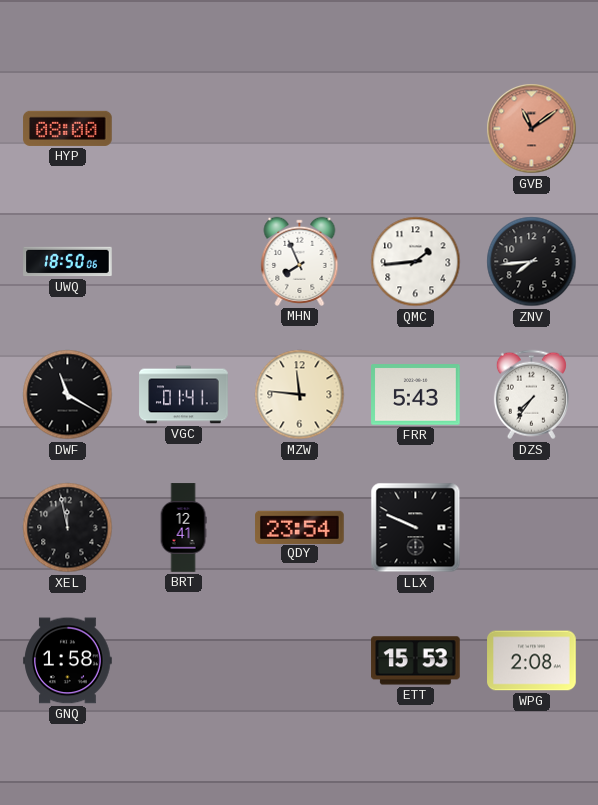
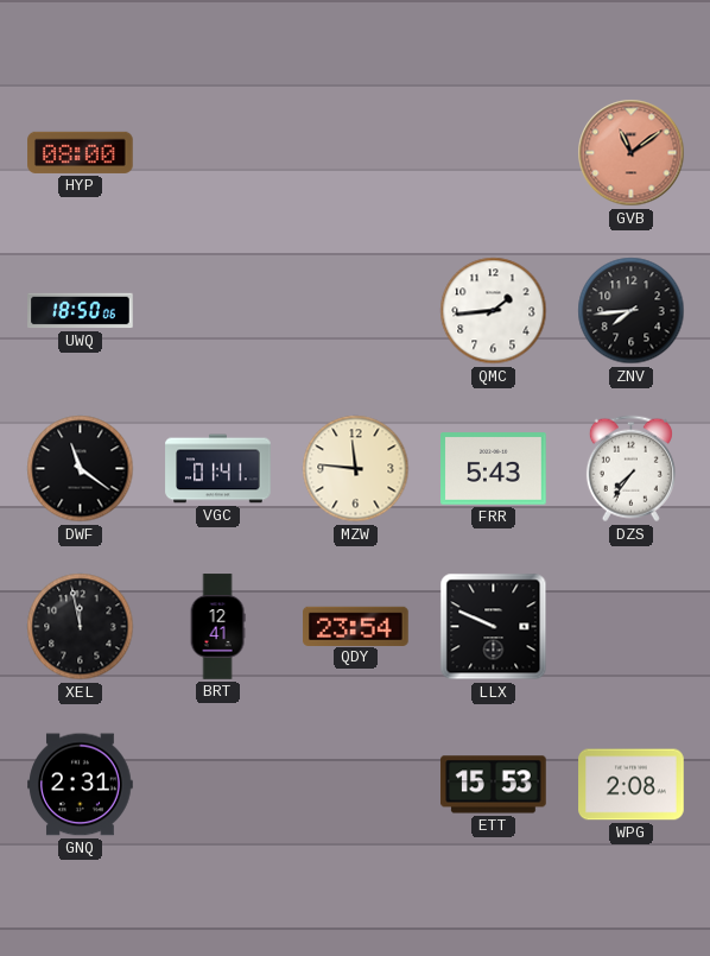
MHN: 7:56 -> none (300, 261)
DWF: 11:20 -> 11:21 (81, 469)
GNQ: 1:58 -> 2:31 (81, 785)
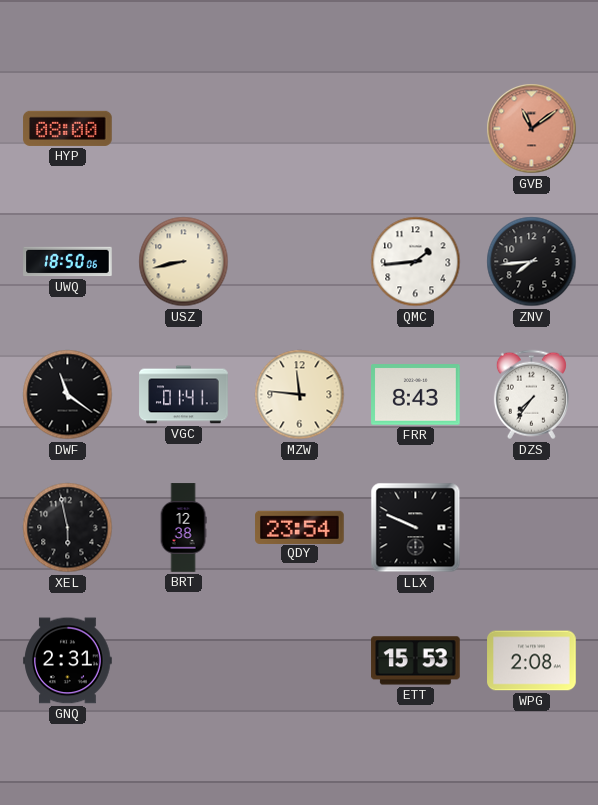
USZ: none -> 8:43 (184, 262)
FRR: 5:43 -> 8:43 (416, 395)
XEL: 11:58 -> 5:58 (68, 528)
BRT: 12:41 -> 12:38 (183, 528)
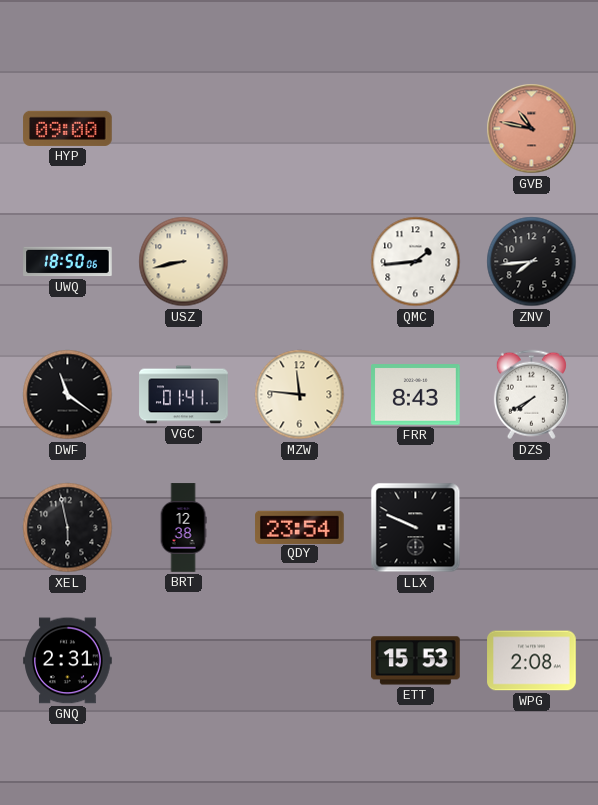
HYP: 08:00 -> 09:00 (68, 128)
GVB: 11:09 -> 10:47 (532, 129)
DZS: 7:36 -> 7:40 (531, 395)
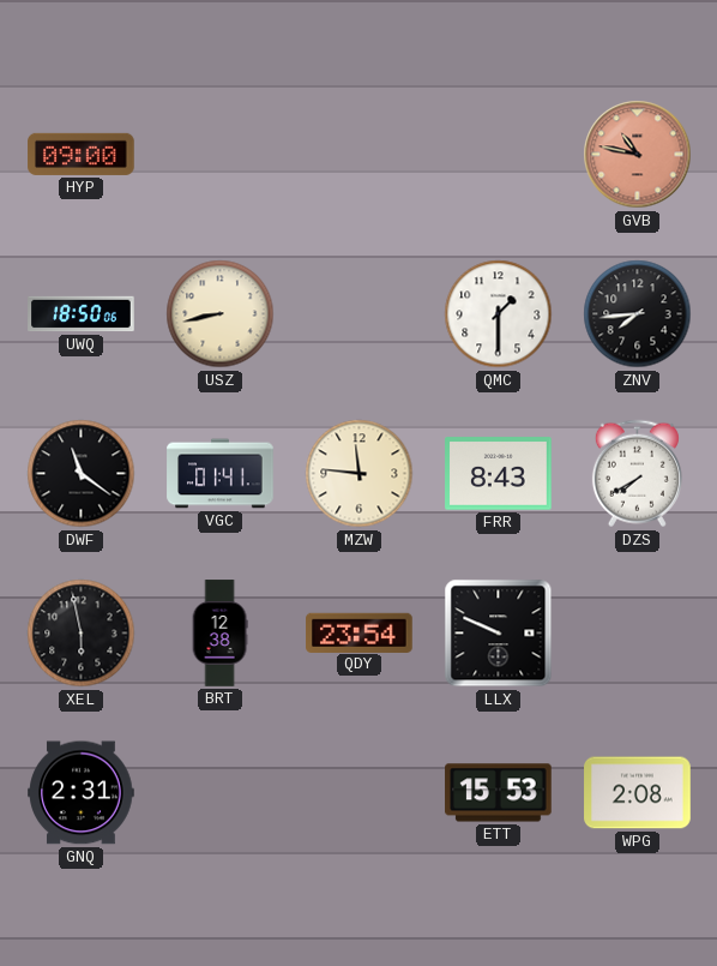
QMC: 1:44 -> 1:30 (499, 314)
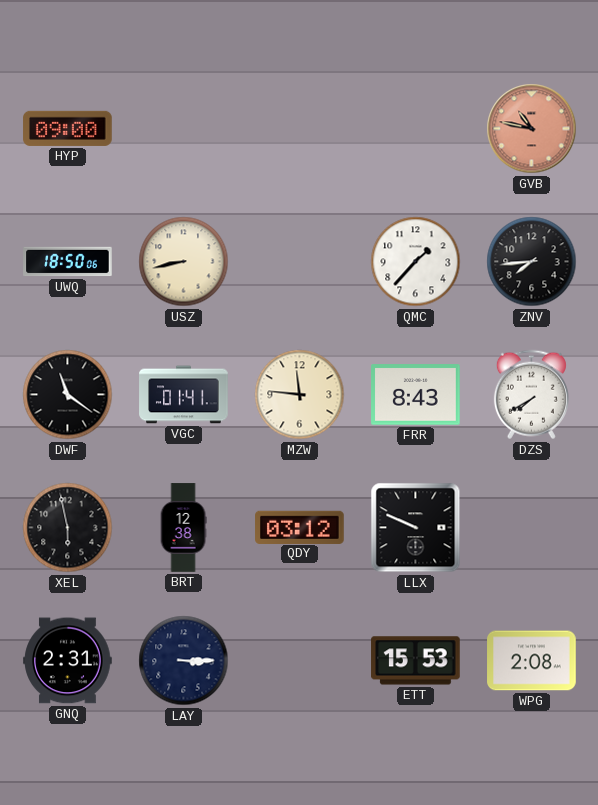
QMC: 1:30 -> 1:37 (416, 262)
QDY: 23:54 -> 03:12 (300, 527)
LAY: none -> 3:15 (184, 661)
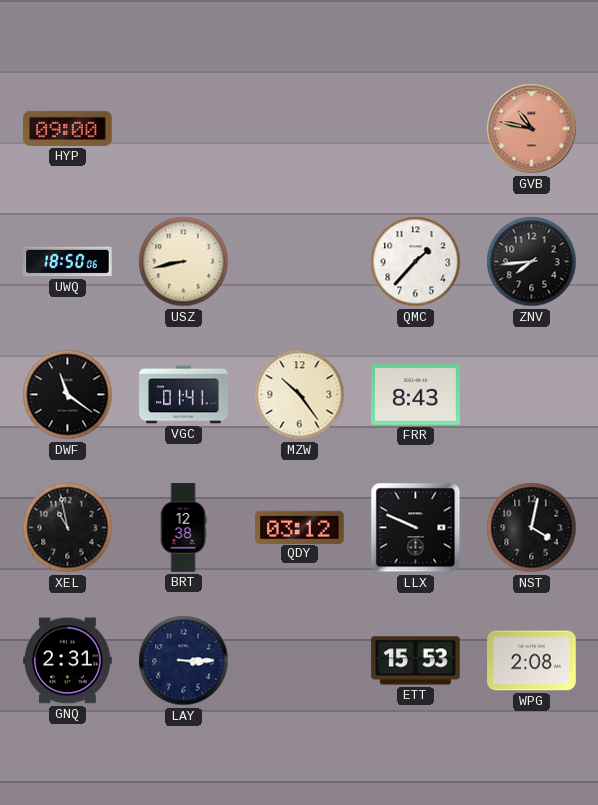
MZW: 11:46 -> 10:24 (300, 395)
DZS: 7:40 -> none (531, 395)
XEL: 5:58 -> 10:58 (68, 528)
NST: none -> 4:02 (532, 528)
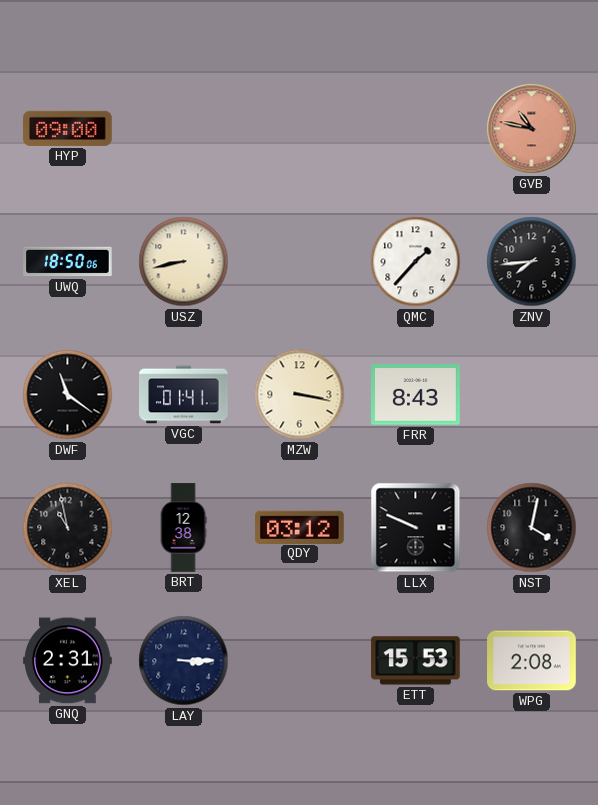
MZW: 10:24 -> 3:17 (300, 395)
